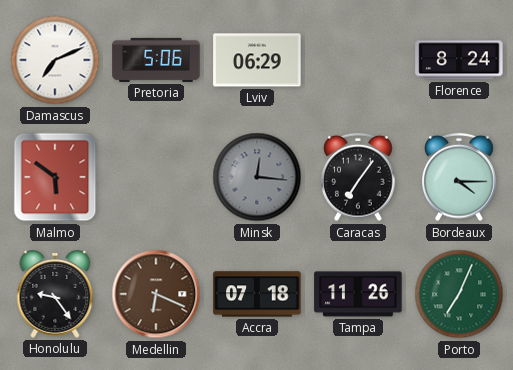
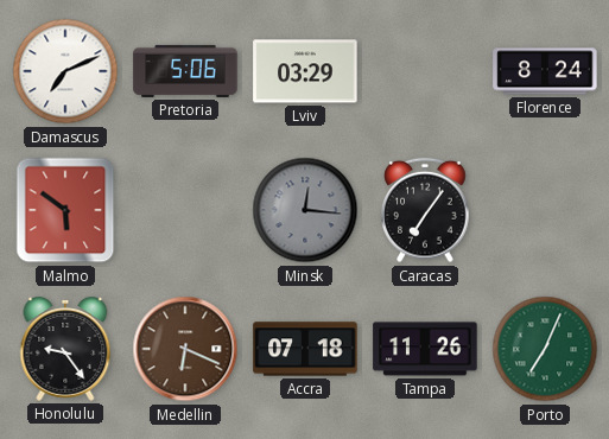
Lviv: 06:29 -> 03:29 (305, 71)
Bordeaux: 4:15 -> none (459, 177)
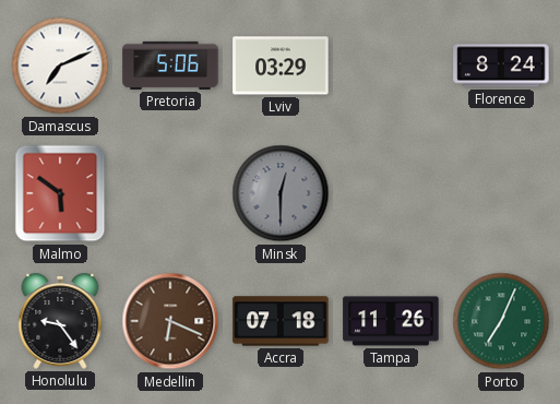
Minsk: 12:16 -> 12:30 (281, 193)
Caracas: 7:06 -> none (425, 210)
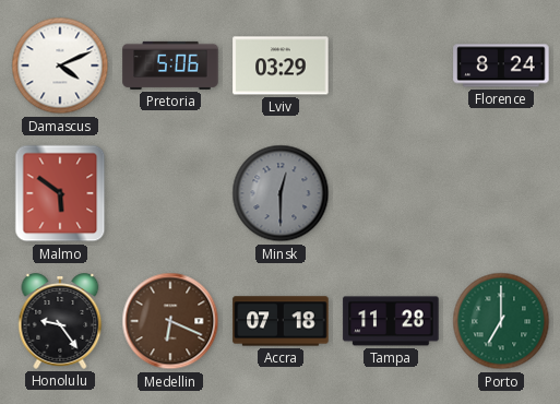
Damascus: 7:11 -> 4:11 (60, 66)
Tampa: 11:26 -> 11:28 (391, 321)
Porto: 7:04 -> 7:00 (501, 321)
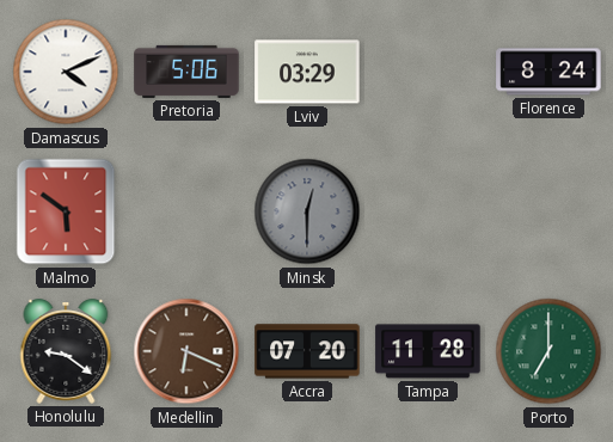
Honolulu: 9:24 -> 9:21 (66, 351)
Accra: 07:18 -> 07:20 (307, 351)
